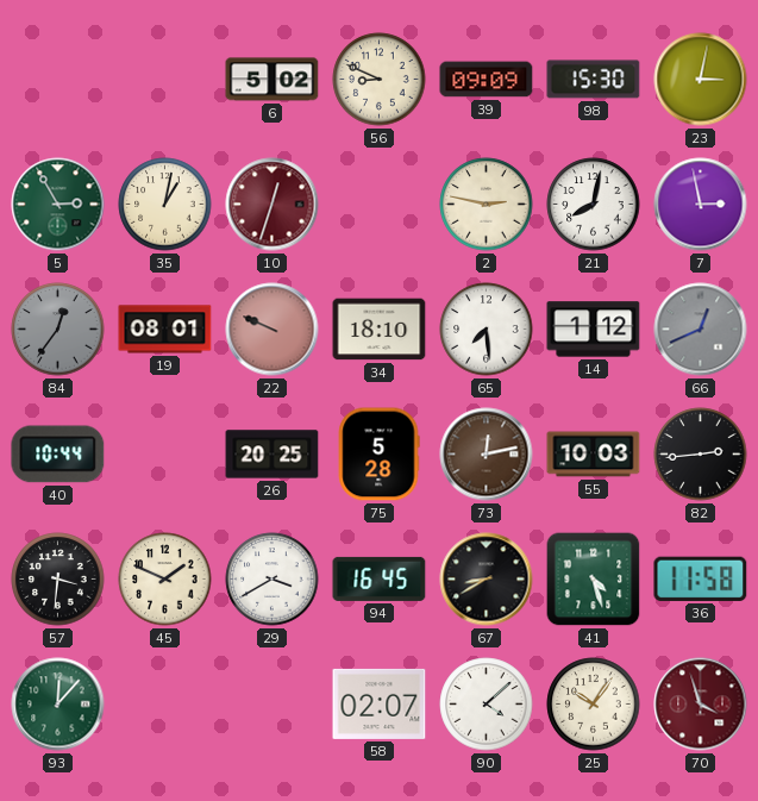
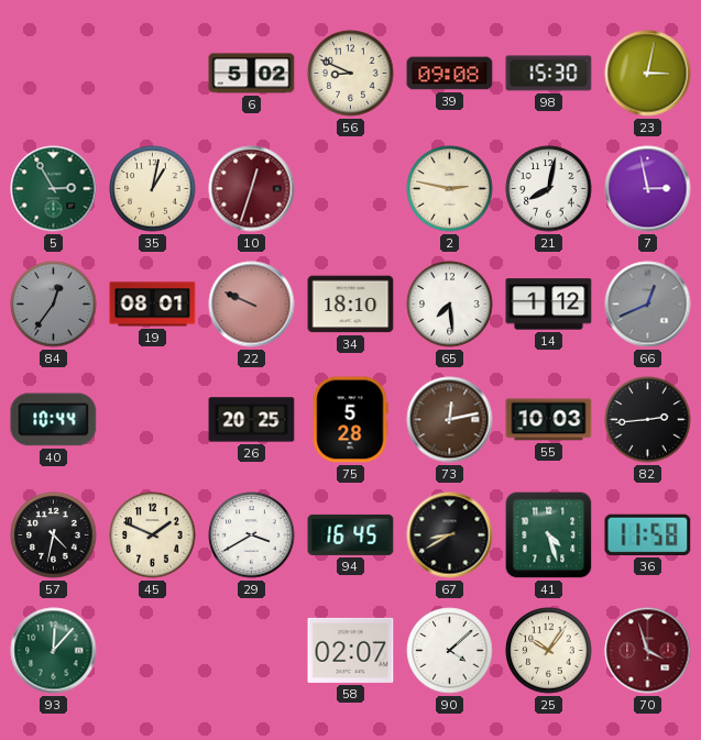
39: 09:09 -> 09:08 (450, 74)
57: 3:31 -> 4:32 (54, 535)
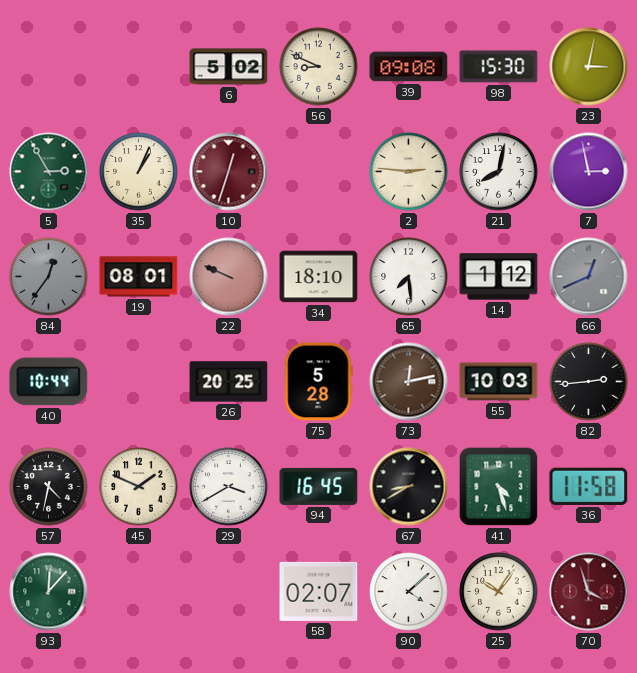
35: 1:02 -> 1:04 (139, 172)
2: 2:47 -> 2:46 (409, 172)
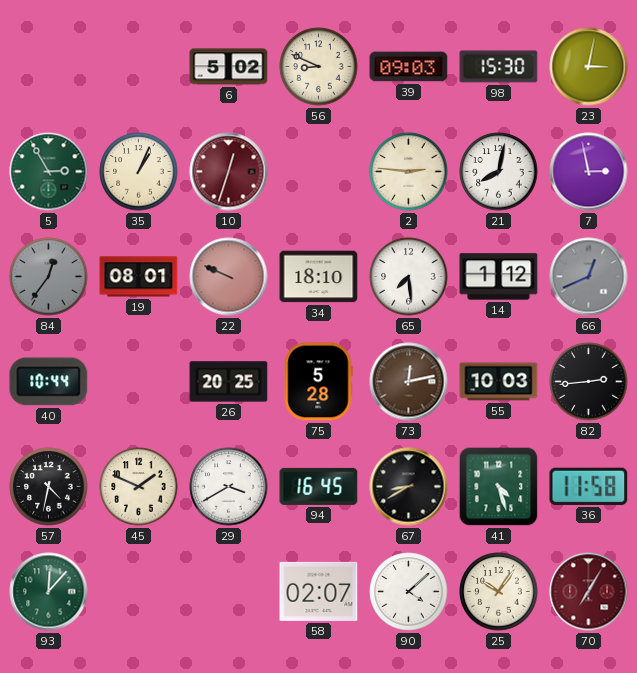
39: 09:08 -> 09:03 (409, 67)
70: 3:57 -> 7:05 (589, 592)
